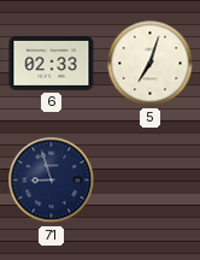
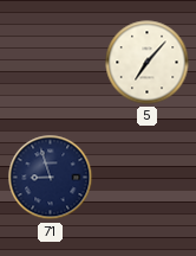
6: 02:33 -> none (52, 63)
5: 7:03 -> 7:07 (148, 63)
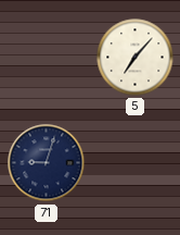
71: 8:57 -> 9:03 (47, 163)
